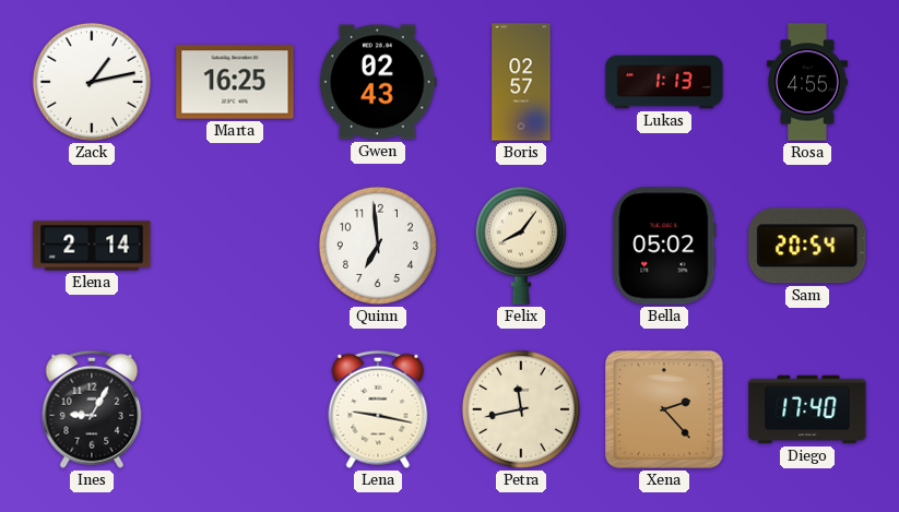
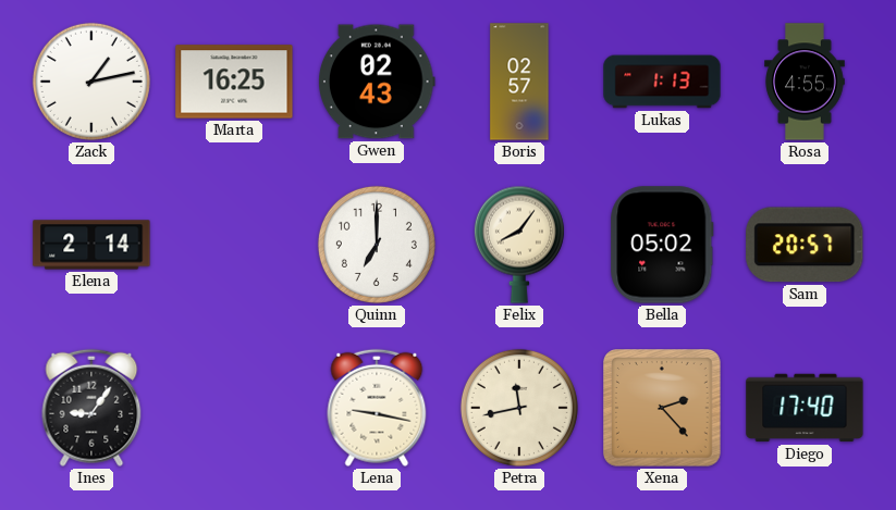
Quinn: 6:59 -> 7:00 (377, 245)
Sam: 20:54 -> 20:57 (805, 245)
Ines: 9:05 -> 9:06 (91, 408)
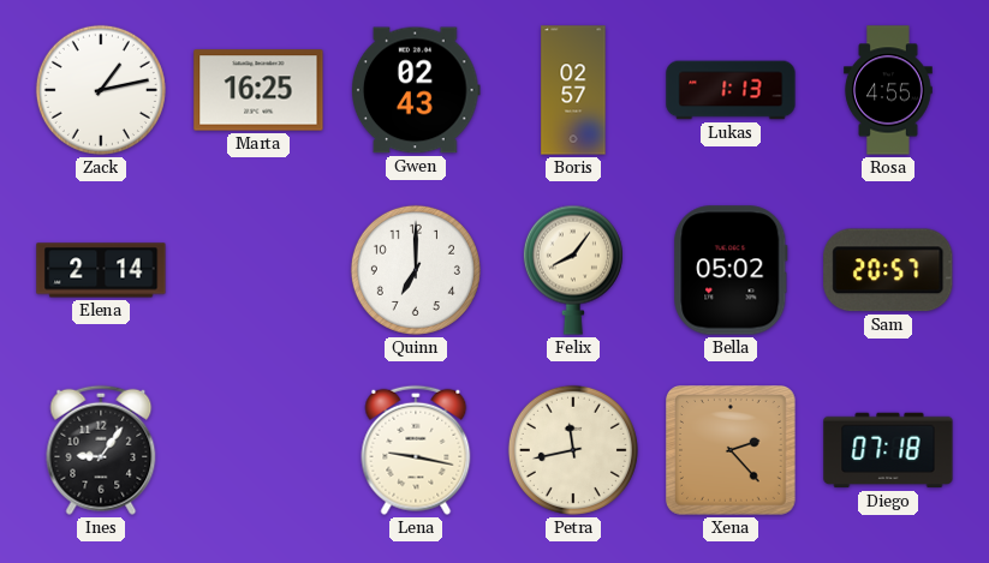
Diego: 17:40 -> 07:18 (888, 450)
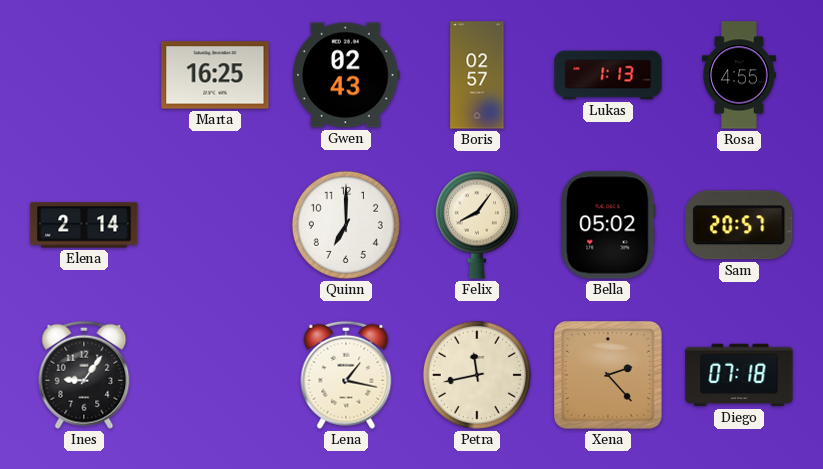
Zack: 1:13 -> none (101, 90)
Lena: 9:17 -> 1:17 (346, 375)
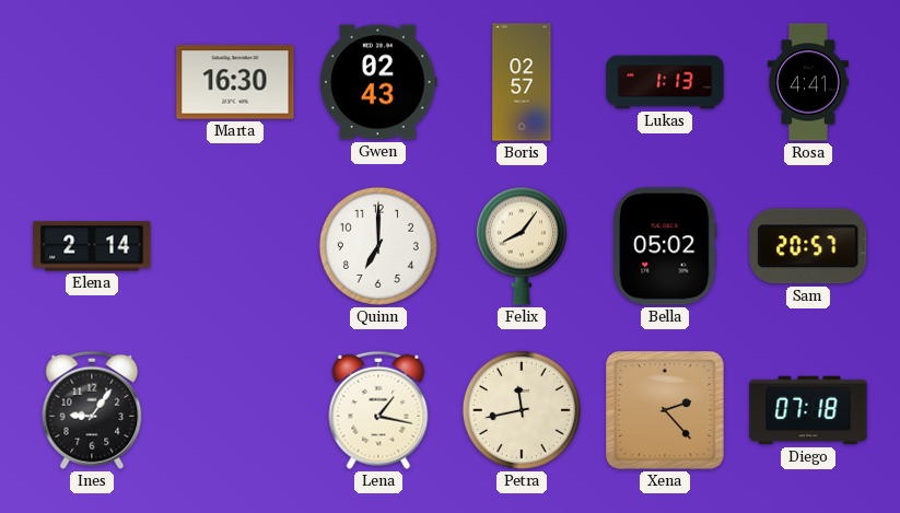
Marta: 16:25 -> 16:30 (235, 82)
Rosa: 4:55 -> 4:41 (808, 82)
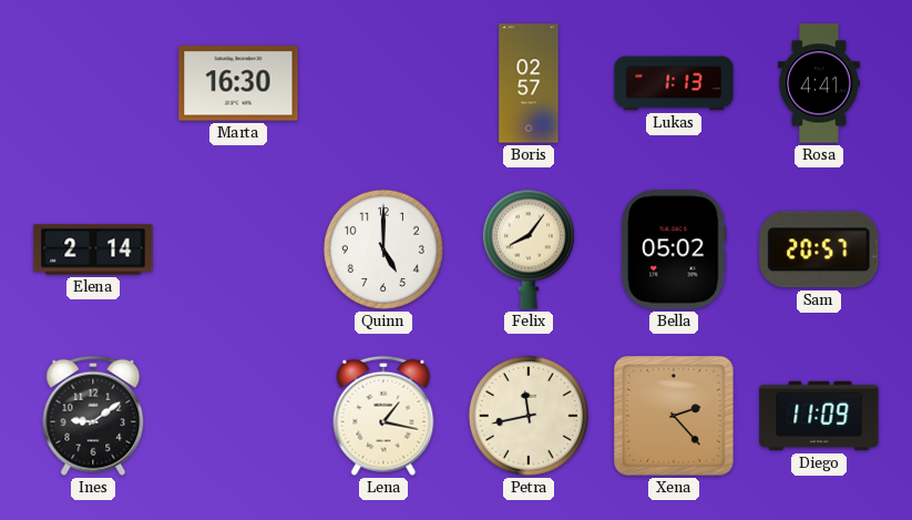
Gwen: 02:43 -> none (379, 82)
Quinn: 7:00 -> 5:00 (383, 249)
Ines: 9:06 -> 9:09 (93, 416)
Diego: 07:18 -> 11:09 (819, 416)
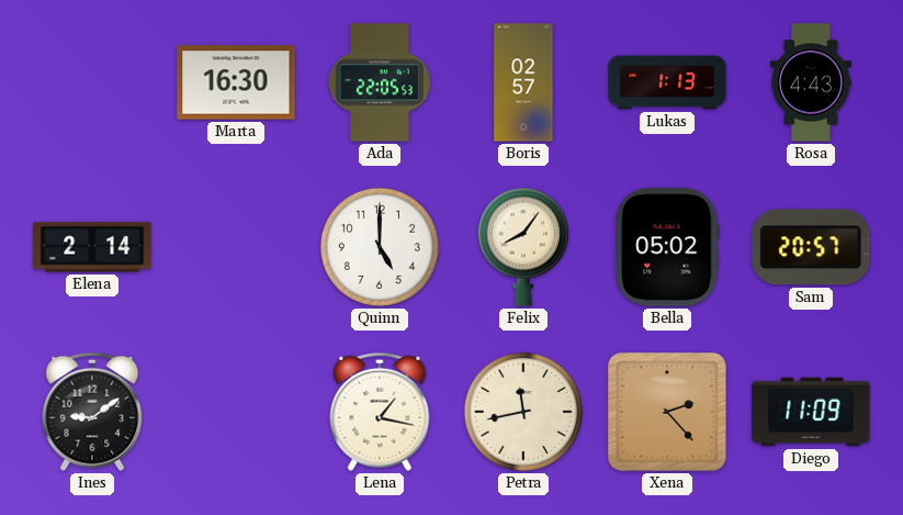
Ada: none -> 22:05 (380, 82)
Rosa: 4:41 -> 4:43 (811, 82)
